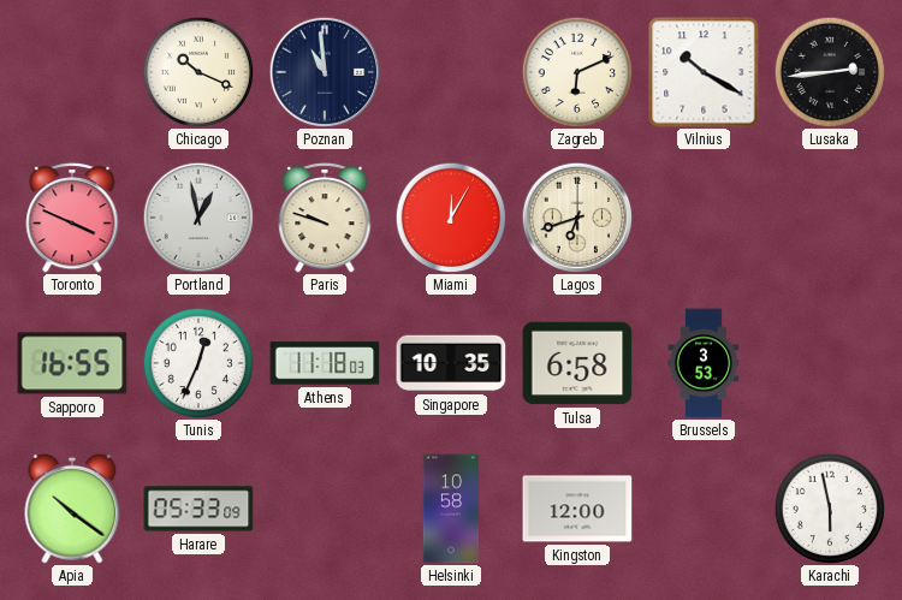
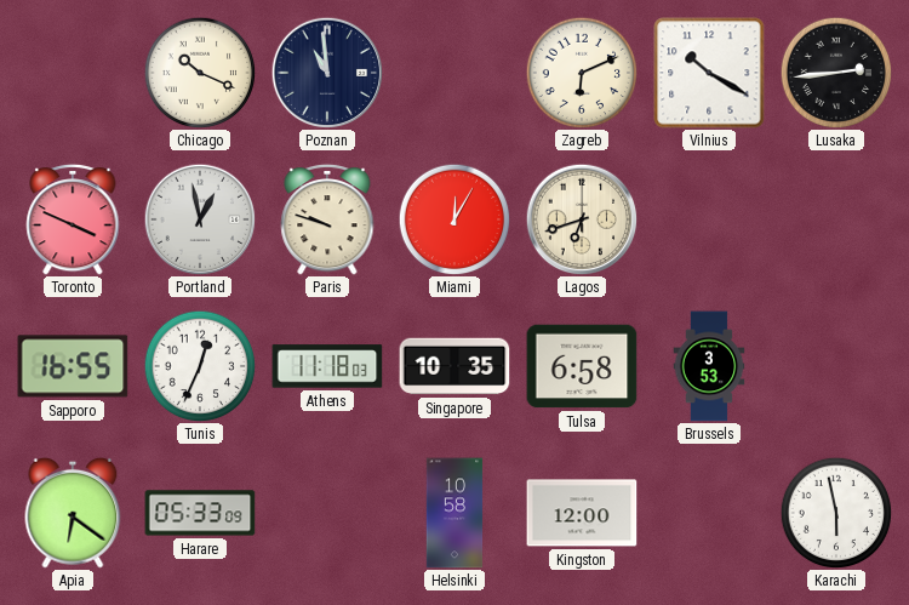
Apia: 10:21 -> 6:21 (73, 513)
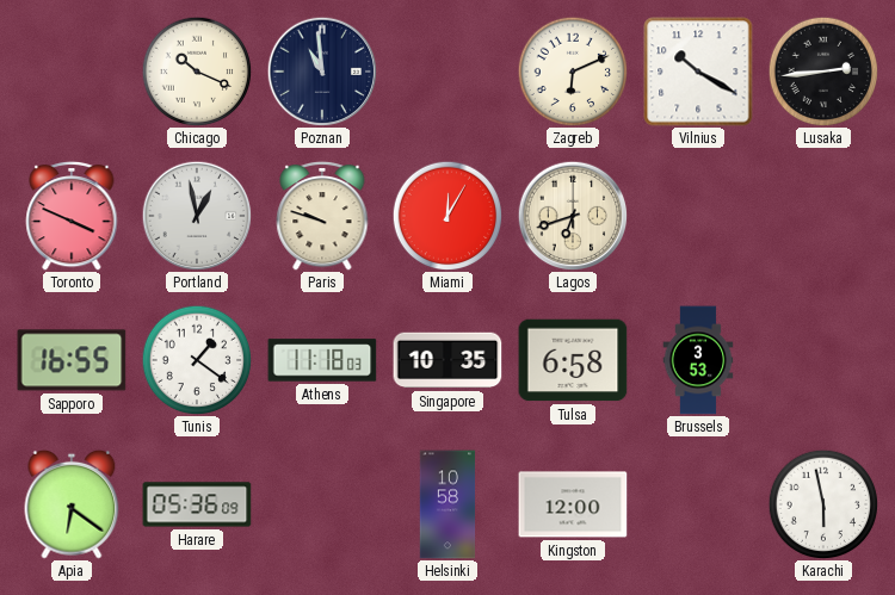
Tunis: 12:34 -> 1:21 (197, 360)
Harare: 05:33 -> 05:36 (197, 504)
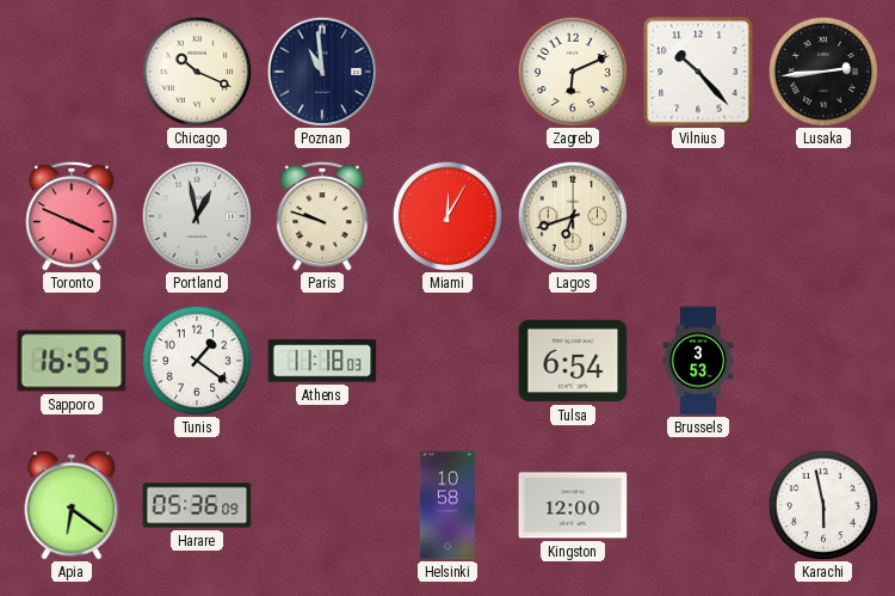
Vilnius: 10:20 -> 10:23 (698, 72)
Singapore: 10:35 -> none (447, 360)
Tulsa: 6:58 -> 6:54 (573, 361)
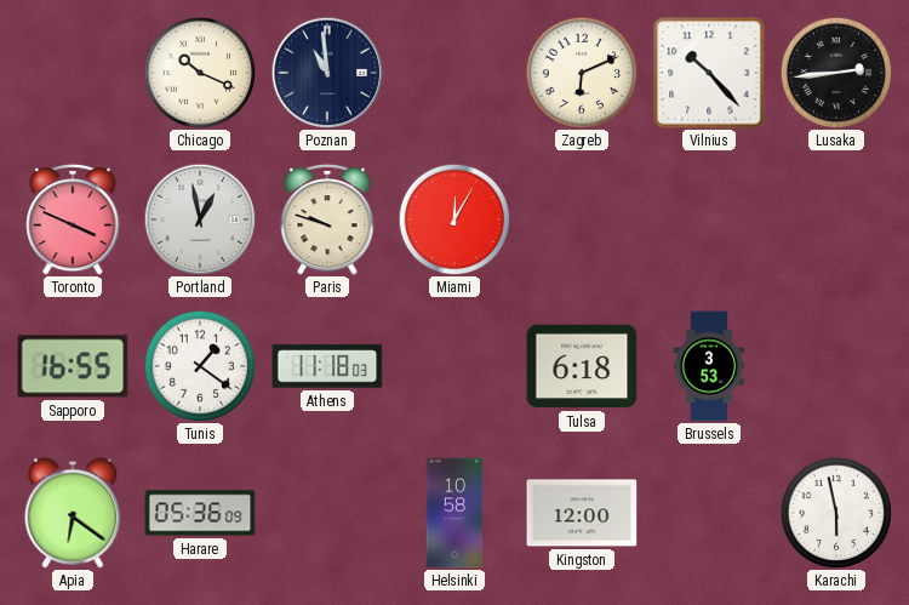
Lagos: 6:42 -> none (573, 216)
Tulsa: 6:54 -> 6:18 (582, 366)
